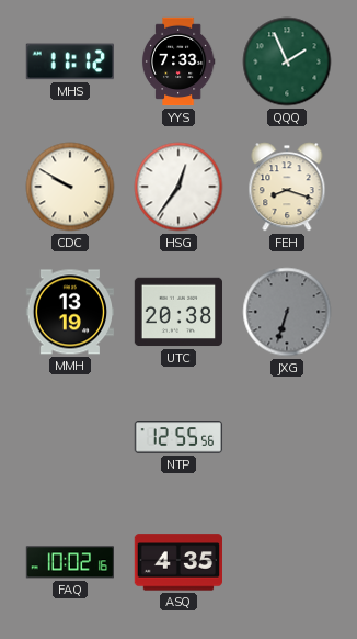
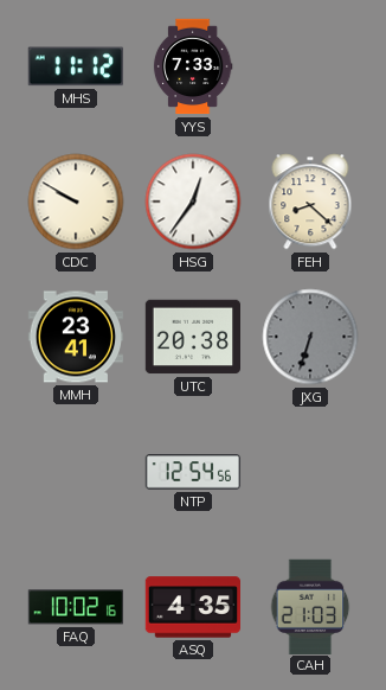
QQQ: 1:56 -> none (287, 61)
FEH: 8:18 -> 8:22 (310, 202)
MMH: 13:19 -> 23:41 (75, 337)
NTP: 12:55 -> 12:54 (193, 472)
CAH: none -> 21:03 (310, 606)
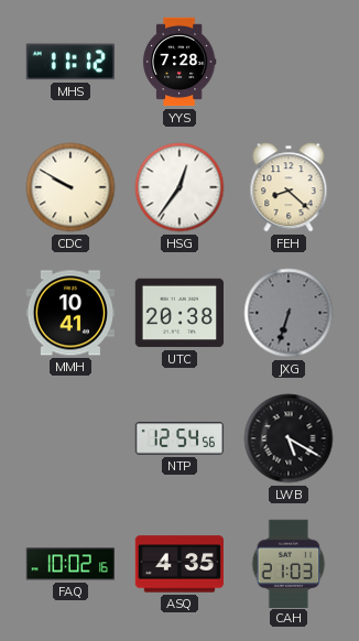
YYS: 7:33 -> 7:28 (179, 62)
MMH: 23:41 -> 10:41 (69, 313)
LWB: none -> 5:20 (289, 438)
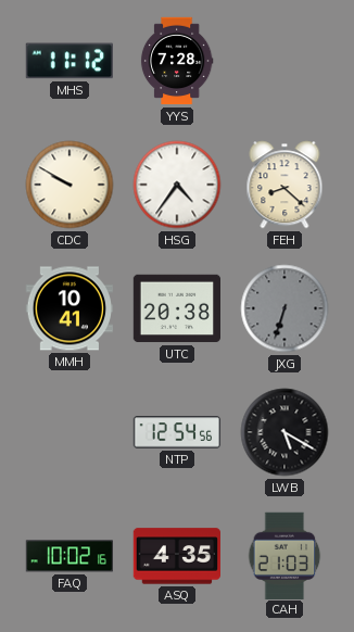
HSG: 12:36 -> 4:36 (177, 185)
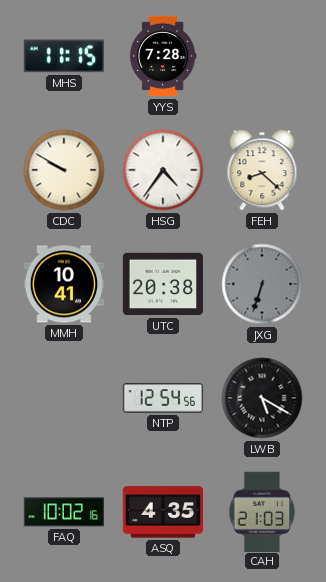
MHS: 11:12 -> 11:15 (64, 56)
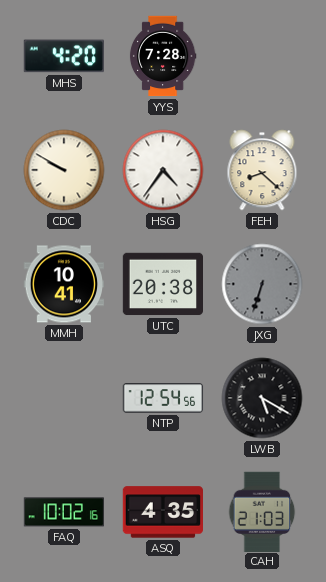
MHS: 11:15 -> 4:20 (64, 56)
